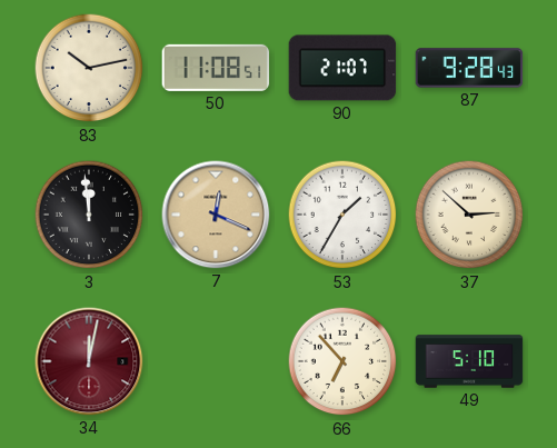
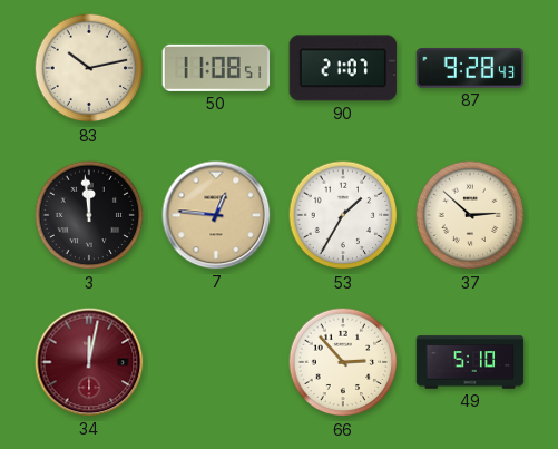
7: 12:19 -> 12:46 (216, 215)
66: 6:53 -> 2:53 (343, 362)
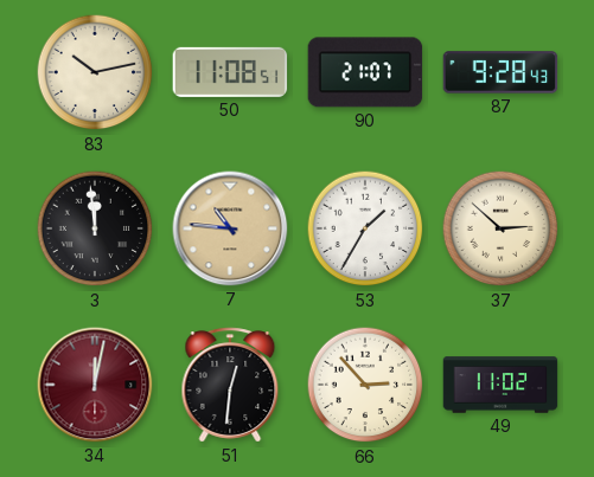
7: 12:46 -> 10:46 (230, 228)
51: none -> 12:31 (230, 385)
49: 5:10 -> 11:02 (500, 385)
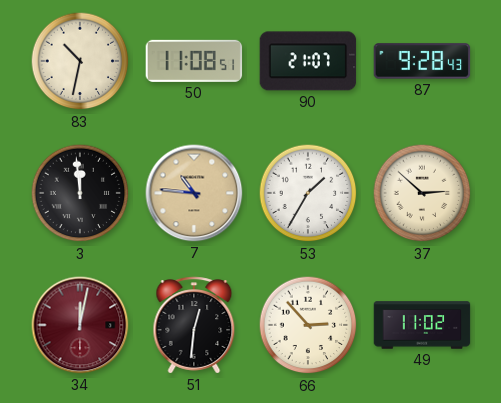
83: 10:13 -> 10:32 (80, 61)
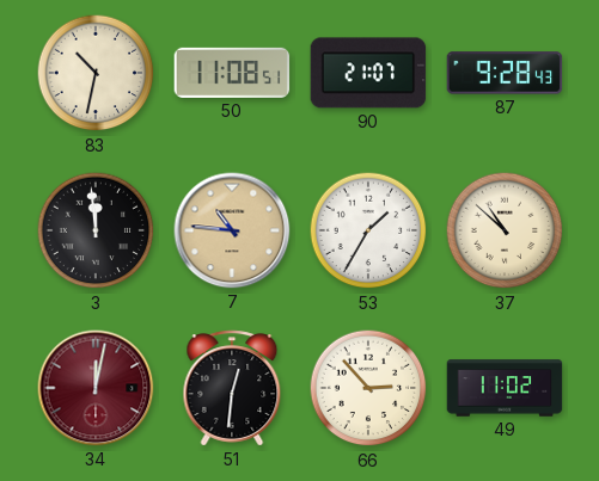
37: 2:52 -> 10:52 (505, 230)
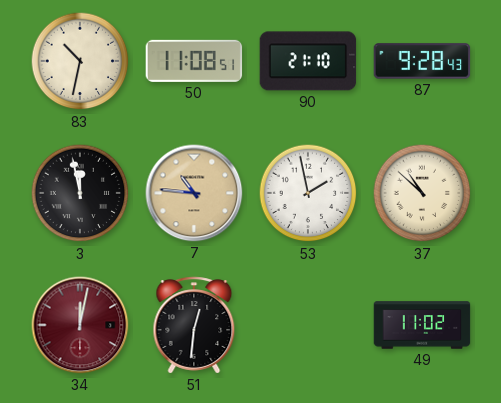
90: 21:07 -> 21:10 (308, 61)
3: 11:59 -> 11:58 (80, 193)
53: 1:35 -> 1:58 (308, 193)
66: 2:53 -> none (368, 388)
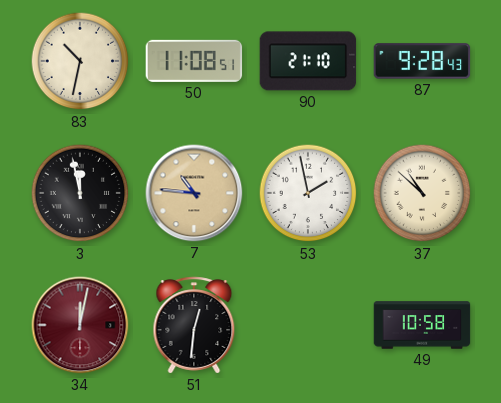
49: 11:02 -> 10:58 (422, 325)
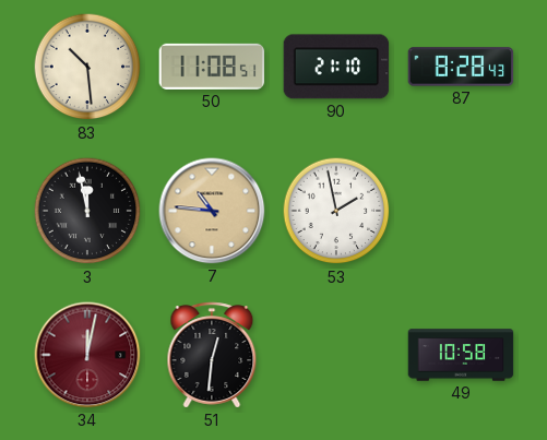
83: 10:32 -> 10:29 (87, 67)
87: 9:28 -> 8:28 (461, 67)
37: 10:52 -> none (422, 193)
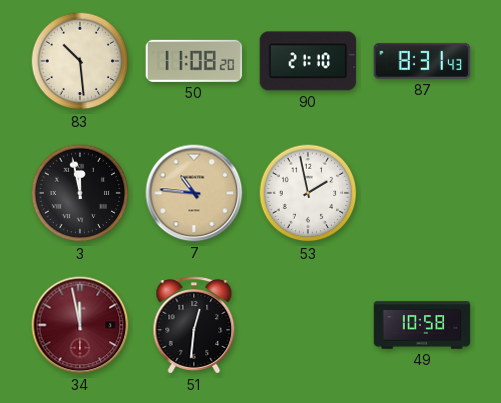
50: 11:08:51 -> 11:08:20 (194, 61)
87: 8:28 -> 8:31 (422, 61)
34: 12:02 -> 11:58 (80, 325)
